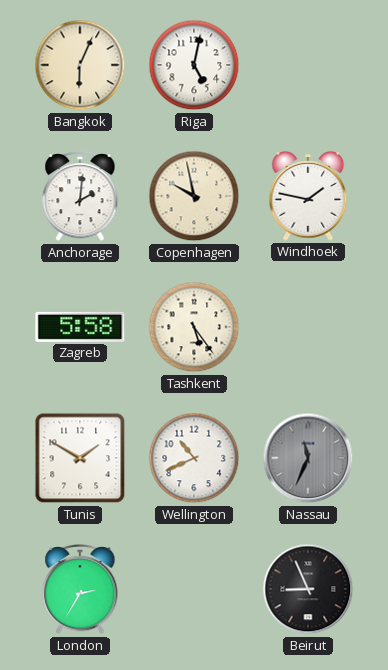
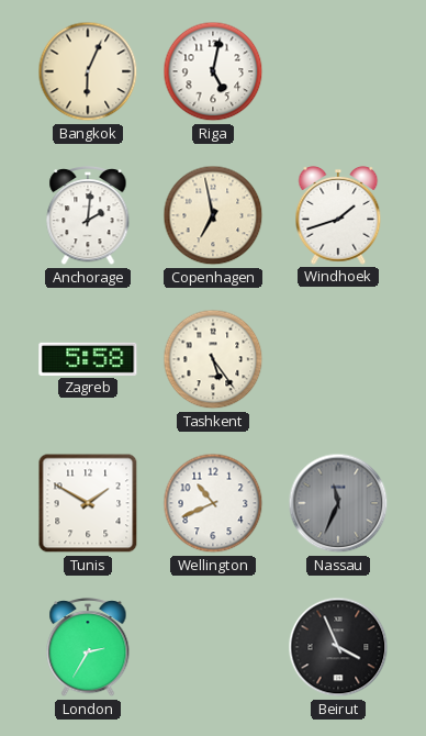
Copenhagen: 9:58 -> 6:58 (213, 215)
Windhoek: 1:47 -> 1:42 (338, 215)
Beirut: 8:56 -> 3:56 (338, 647)
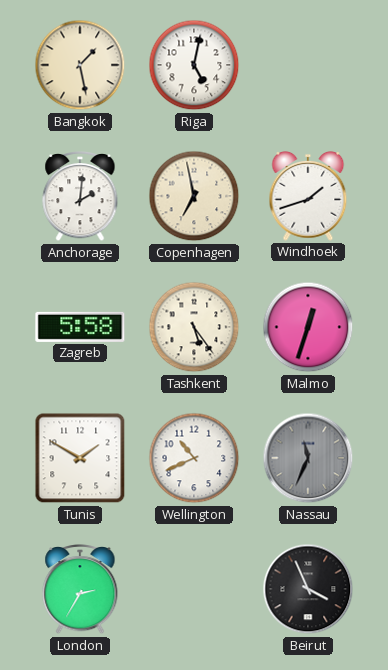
Bangkok: 6:04 -> 1:28 (80, 65)
Malmo: none -> 12:33 (308, 327)
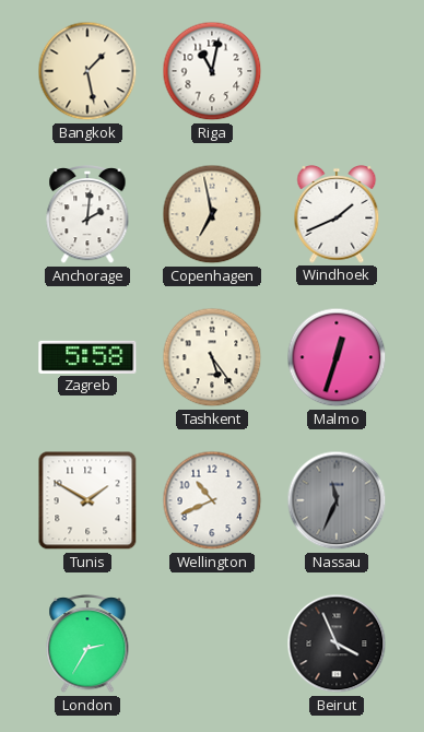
Riga: 5:02 -> 11:02 (212, 71)
Windhoek: 1:42 -> 1:41 (337, 214)
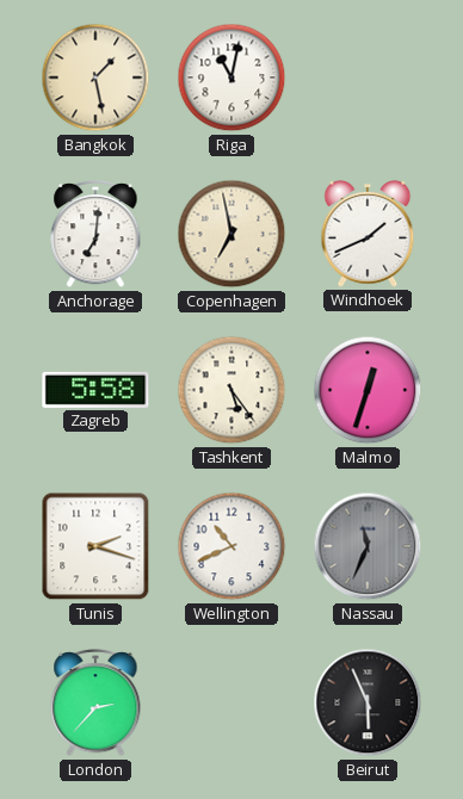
Anchorage: 2:01 -> 7:01 (95, 235)
Tunis: 1:50 -> 2:18 (95, 546)
London: 2:35 -> 2:37 (95, 704)
Beirut: 3:56 -> 5:56 (368, 702)
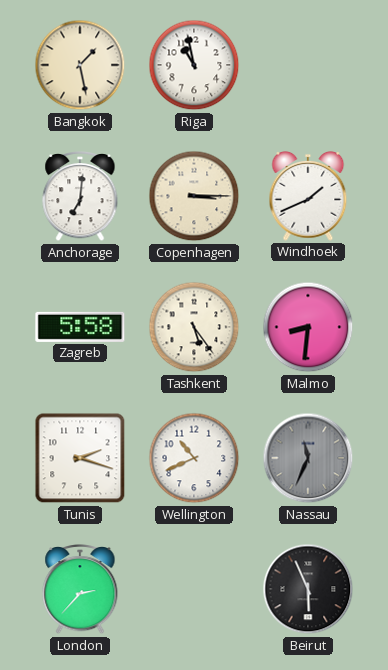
Riga: 11:02 -> 10:58 (194, 65)
Copenhagen: 6:58 -> 3:15 (194, 196)
Malmo: 12:33 -> 8:31 (308, 327)
